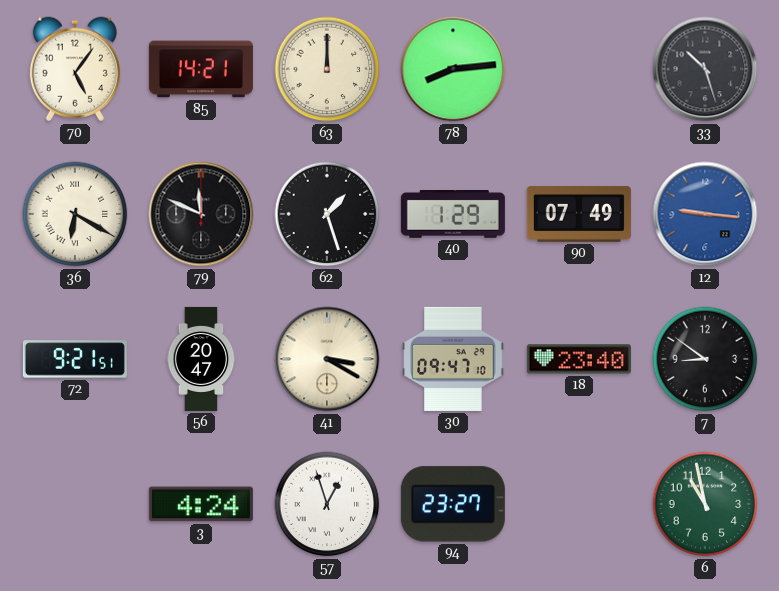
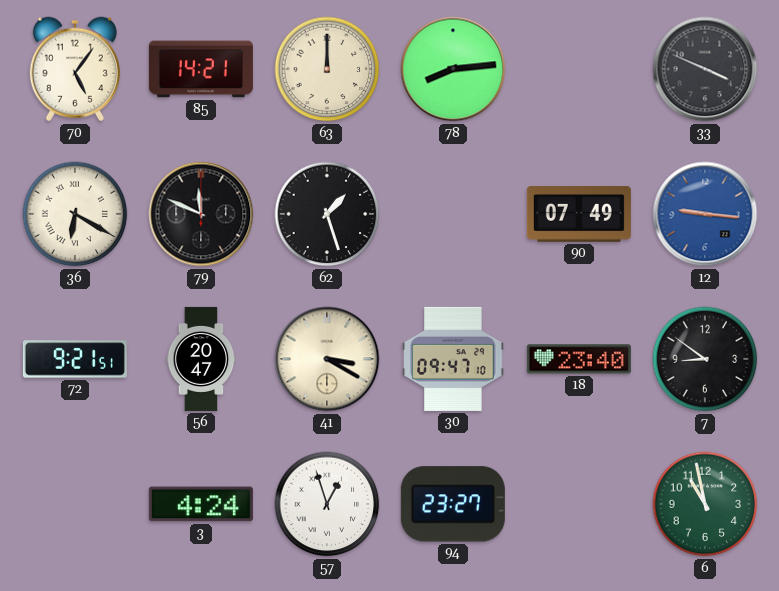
33: 10:27 -> 3:49 (705, 69)
40: 1:29 -> none (453, 215)
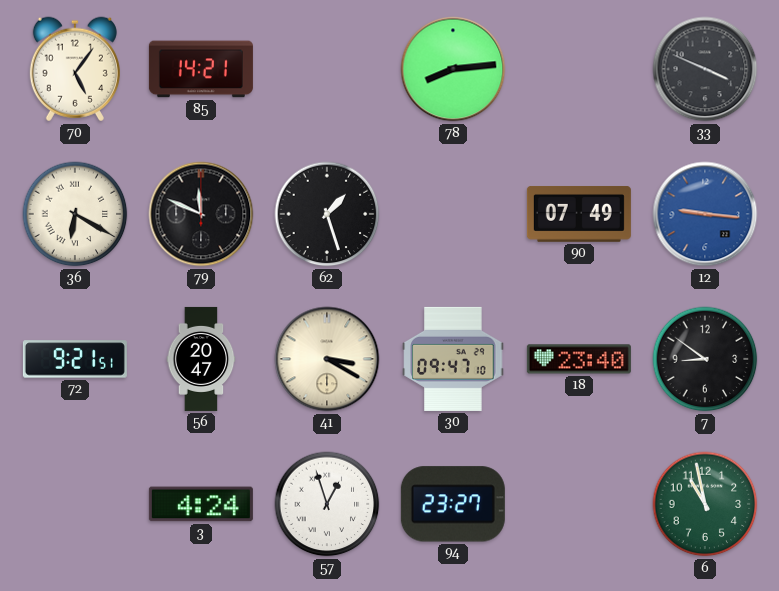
63: 12:00 -> none (327, 69)
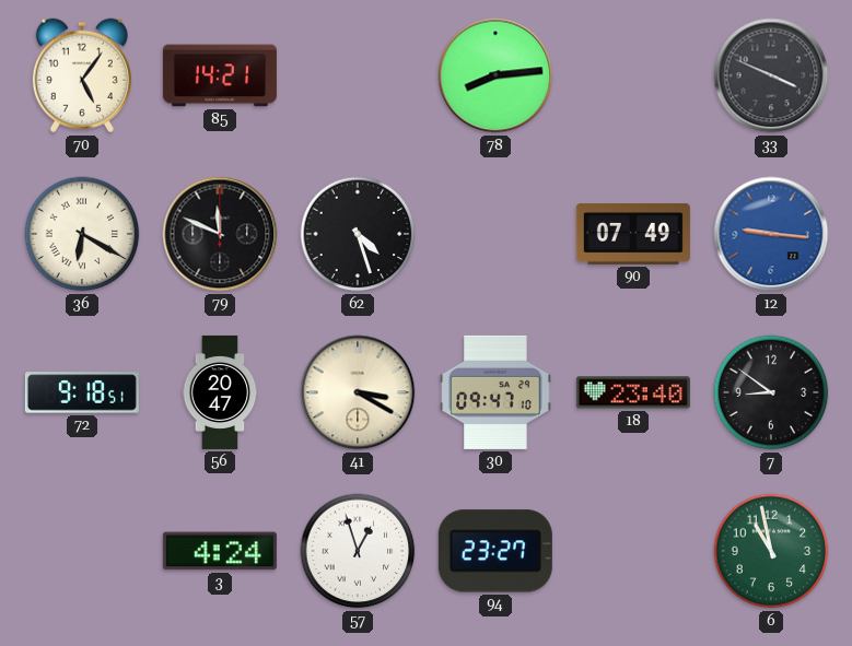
62: 1:27 -> 4:27 (358, 234)
72: 9:21 -> 9:18 (82, 392)
